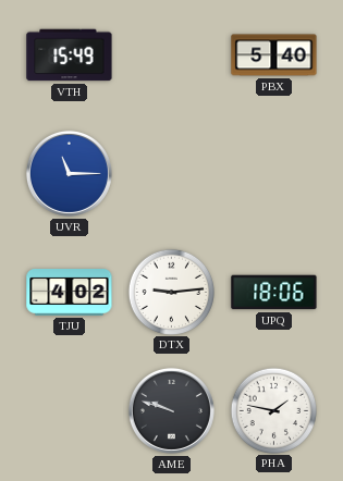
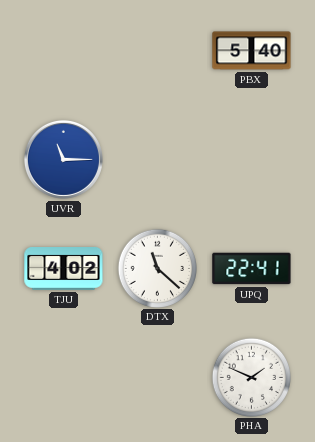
VTH: 15:49 -> none (70, 55)
DTX: 9:14 -> 11:22 (157, 268)
UPQ: 18:06 -> 22:41 (252, 269)
AME: 9:48 -> none (171, 410)
PHA: 1:47 -> 1:49 (251, 377)
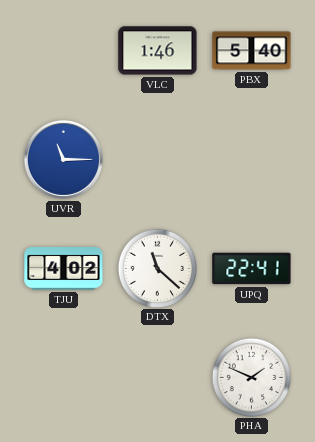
VLC: none -> 1:46 (158, 51)
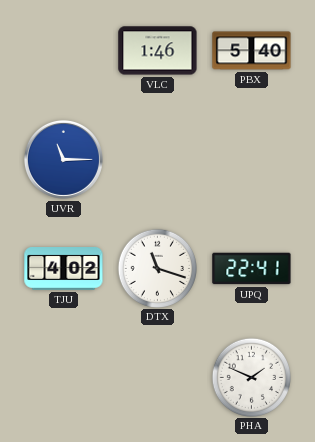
DTX: 11:22 -> 11:18 (157, 268)
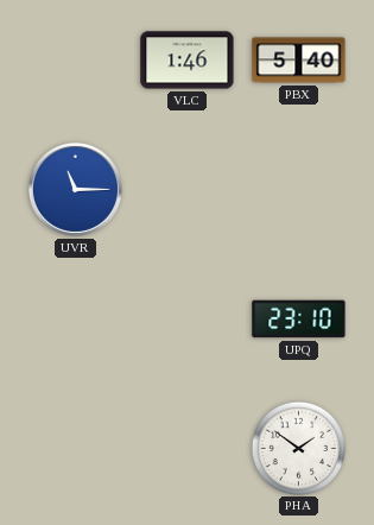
TJU: 4:02 -> none (64, 269)
DTX: 11:18 -> none (157, 268)
UPQ: 22:41 -> 23:10 (299, 320)
PHA: 1:49 -> 1:51 (298, 448)
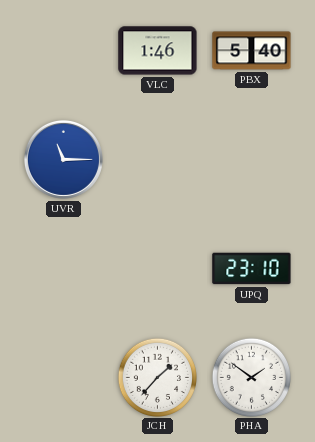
JCH: none -> 1:37 (157, 377)
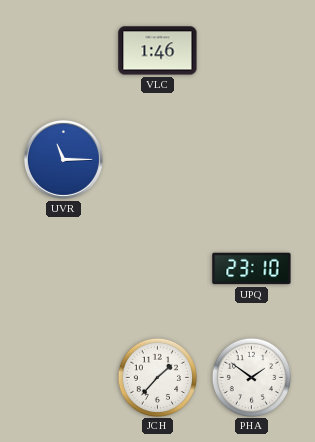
PBX: 5:40 -> none (252, 51)
